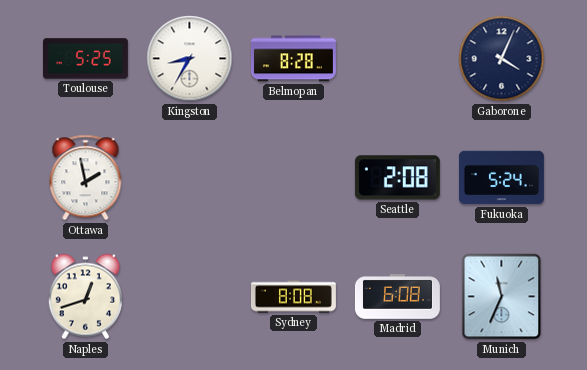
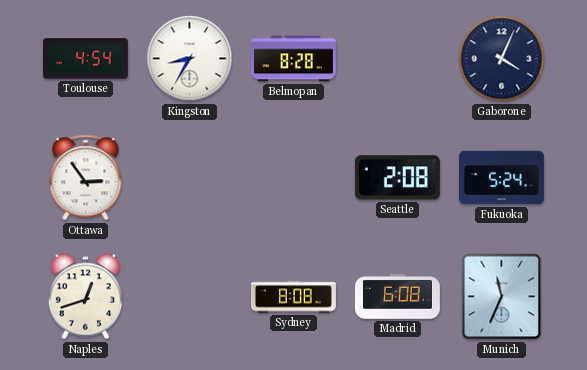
Toulouse: 5:25 -> 4:54 (85, 59)
Ottawa: 1:58 -> 2:54 (86, 178)
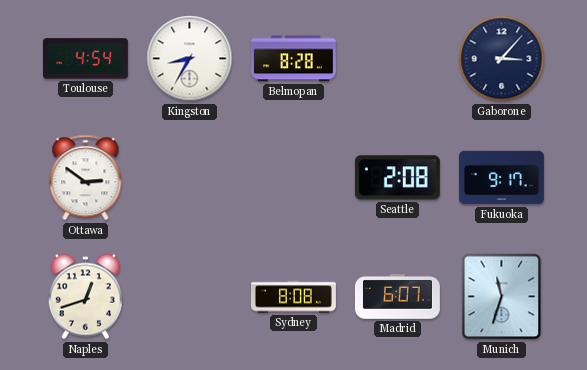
Gaborone: 4:04 -> 3:07 (502, 59)
Ottawa: 2:54 -> 2:51 (86, 178)
Fukuoka: 5:24 -> 9:17 (501, 178)
Madrid: 6:08 -> 6:07 (397, 297)
Munich: 11:34 -> 11:33 (502, 297)
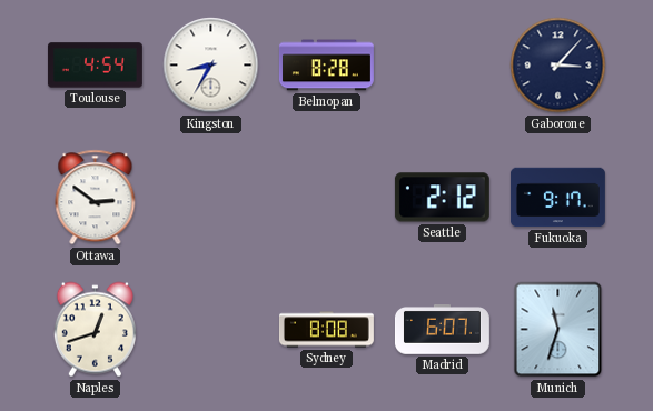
Seattle: 2:08 -> 2:12 (442, 198)
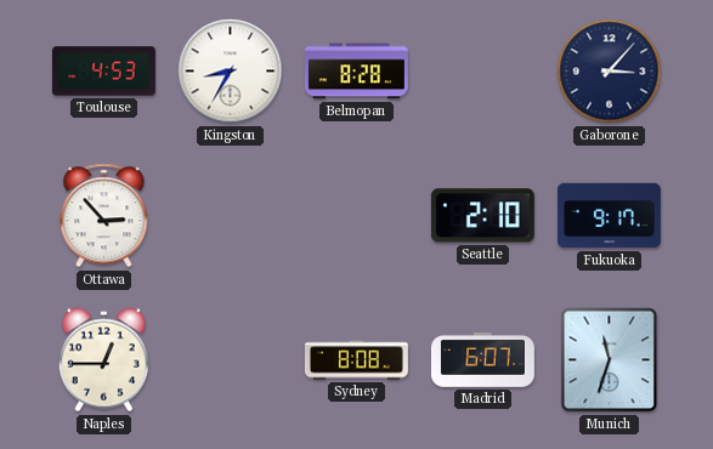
Toulouse: 4:54 -> 4:53 (103, 72)
Ottawa: 2:51 -> 2:53 (104, 216)
Seattle: 2:12 -> 2:10 (482, 216)
Naples: 12:42 -> 12:45 (103, 360)
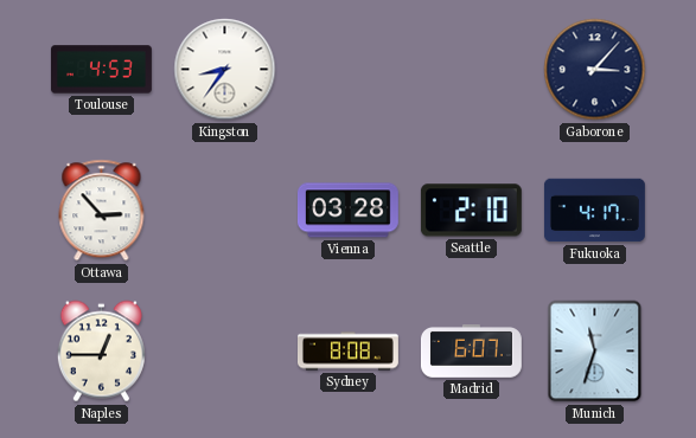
Kingston: 8:35 -> 8:36 (225, 70)
Belmopan: 8:28 -> none (356, 72)
Vienna: none -> 03:28 (347, 211)
Fukuoka: 9:17 -> 4:17 (594, 211)
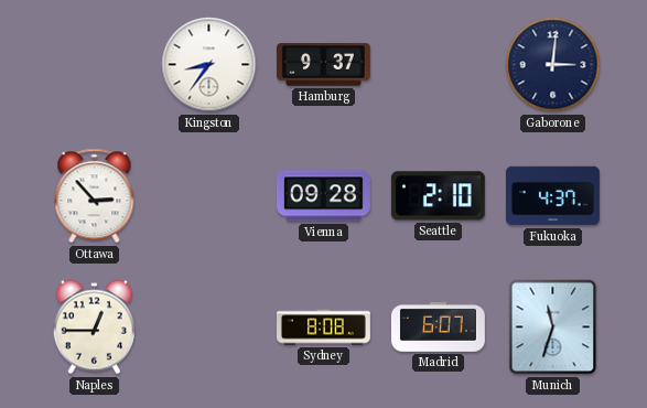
Toulouse: 4:53 -> none (101, 70)
Hamburg: none -> 9:37 (323, 65)
Gaborone: 3:07 -> 3:01 (553, 65)
Vienna: 03:28 -> 09:28 (323, 196)
Fukuoka: 4:17 -> 4:37 (552, 196)
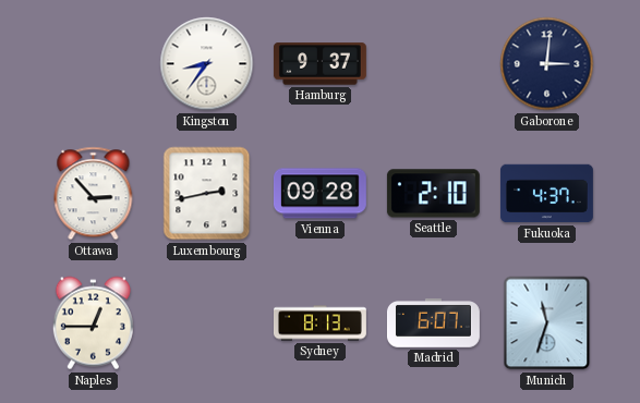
Luxembourg: none -> 2:43 (207, 194)
Sydney: 8:08 -> 8:13 (321, 323)
